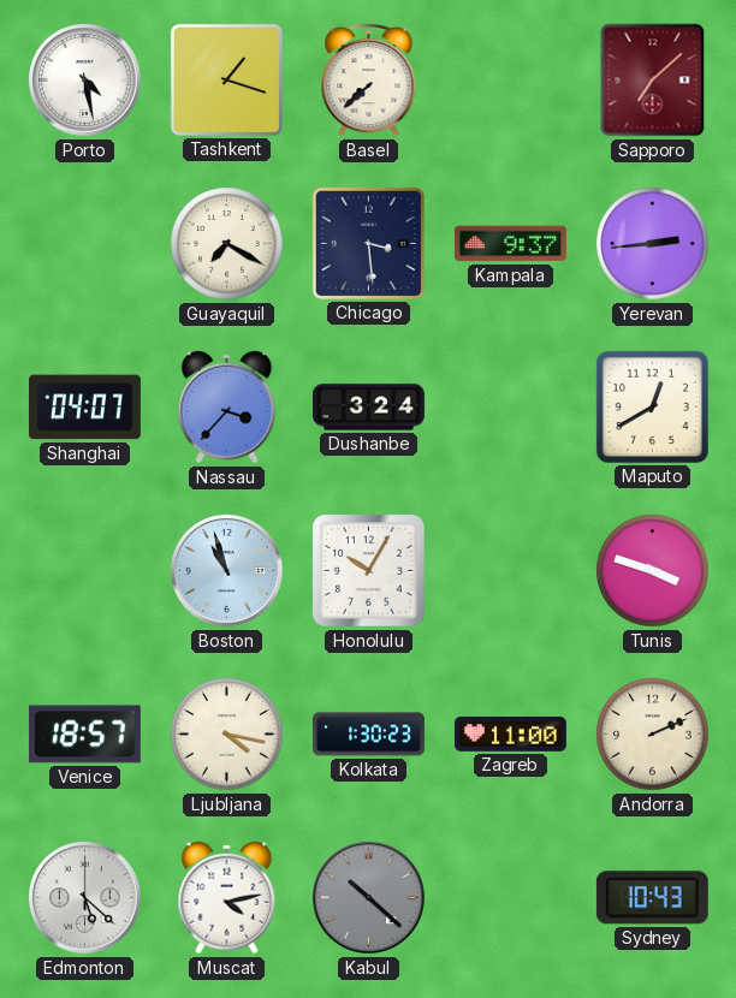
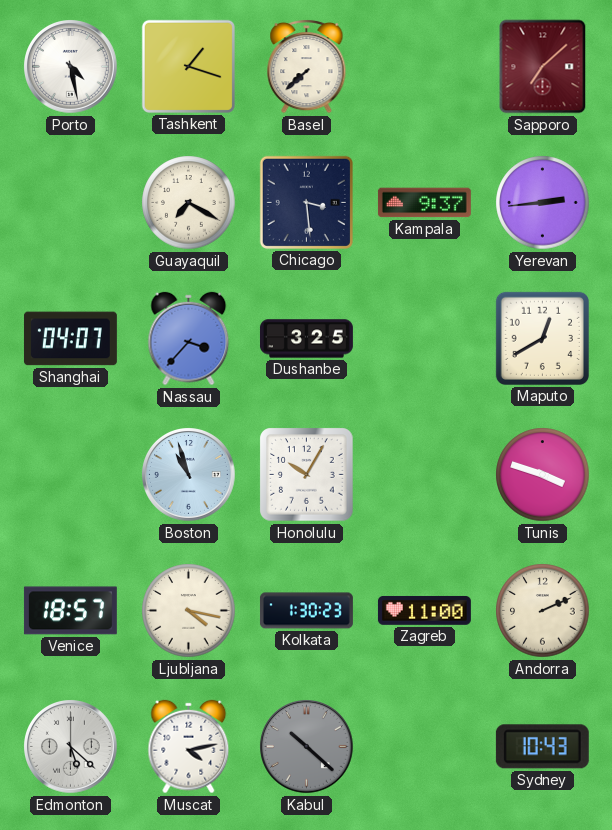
Dushanbe: 3:24 -> 3:25 (306, 339)
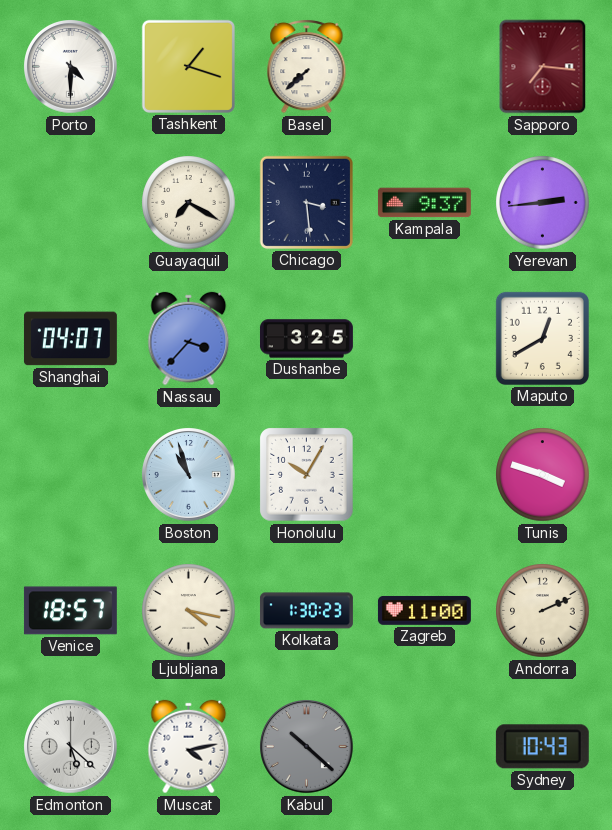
Porto: 4:28 -> 4:30 (71, 67)
Sapporo: 7:08 -> 7:16 (543, 67)
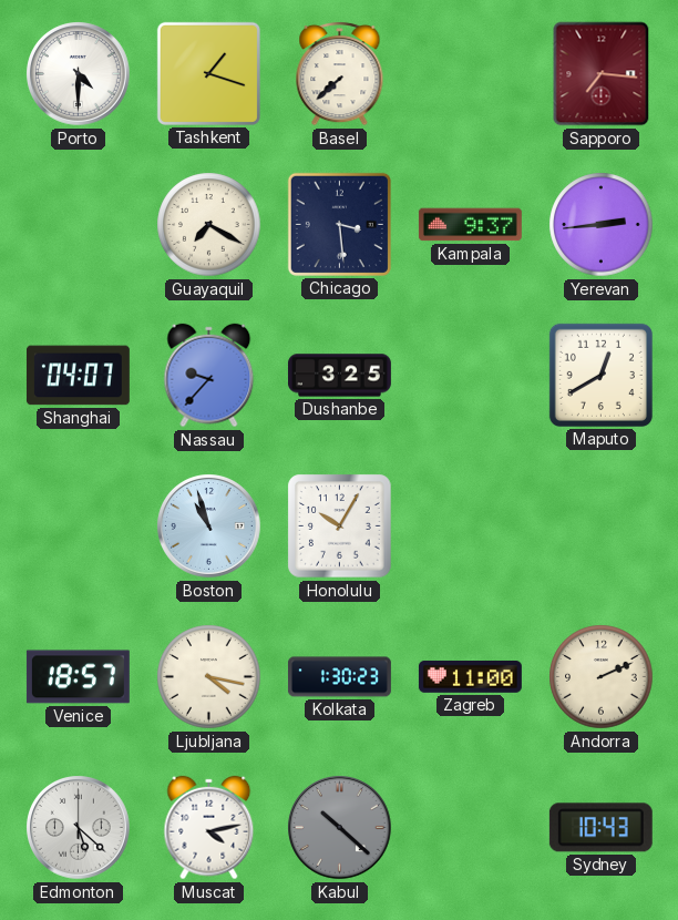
Nassau: 3:37 -> 9:37 (209, 376)
Tunis: 3:48 -> none (543, 475)
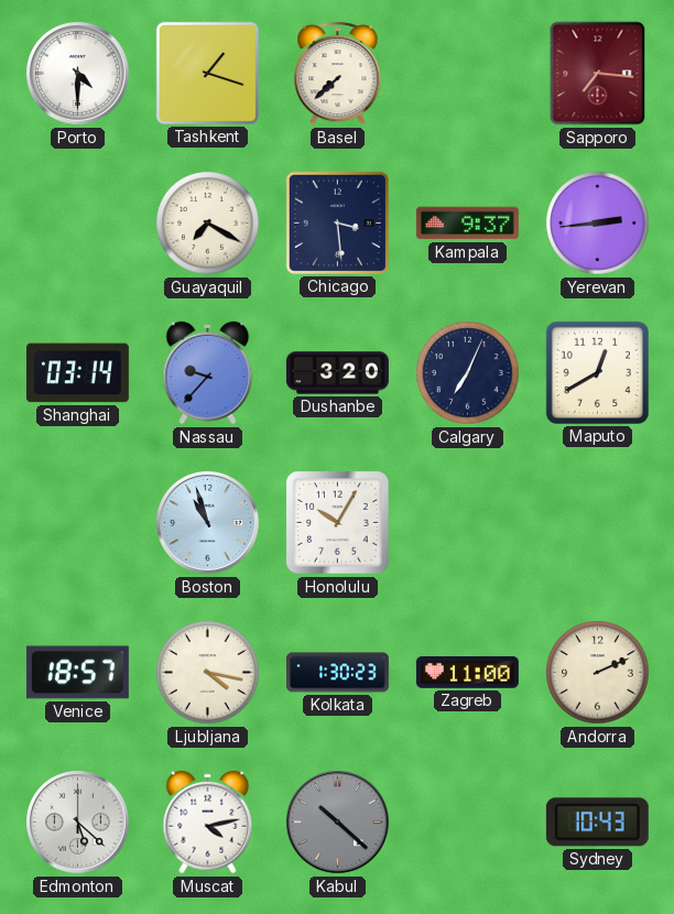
Shanghai: 04:07 -> 03:14 (77, 373)
Dushanbe: 3:25 -> 3:20 (337, 373)
Calgary: none -> 7:04 (468, 373)
